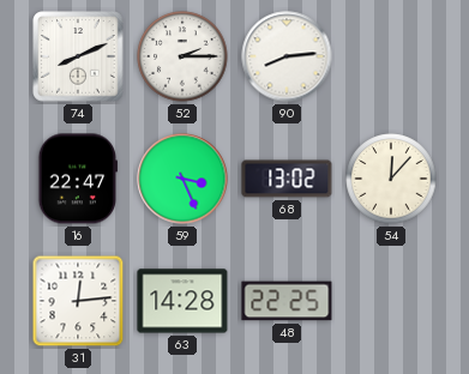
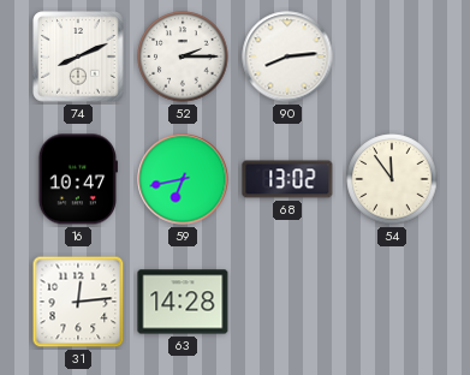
16: 22:47 -> 10:47 (77, 179)
59: 3:26 -> 6:43 (183, 179)
54: 12:07 -> 11:54 (392, 179)
48: 22:25 -> none (287, 301)
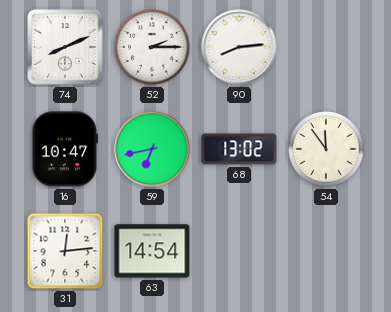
63: 14:28 -> 14:54 (152, 251)
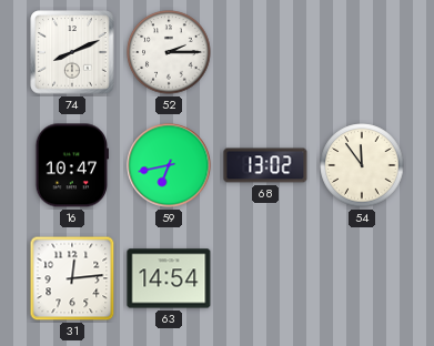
90: 8:14 -> none (239, 47)
